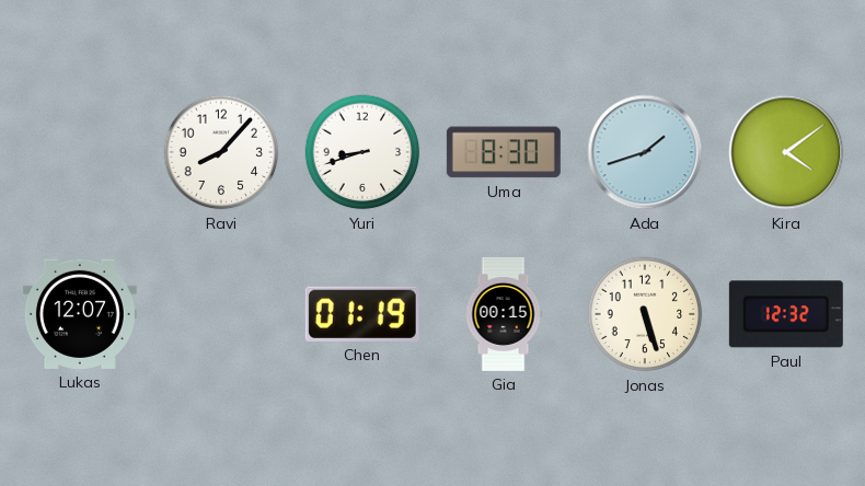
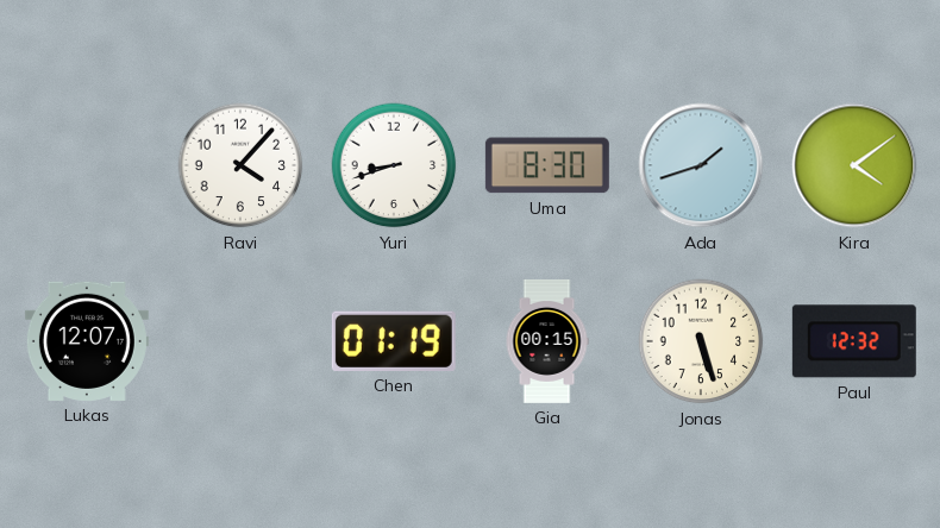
Ravi: 8:07 -> 4:07 (240, 165)
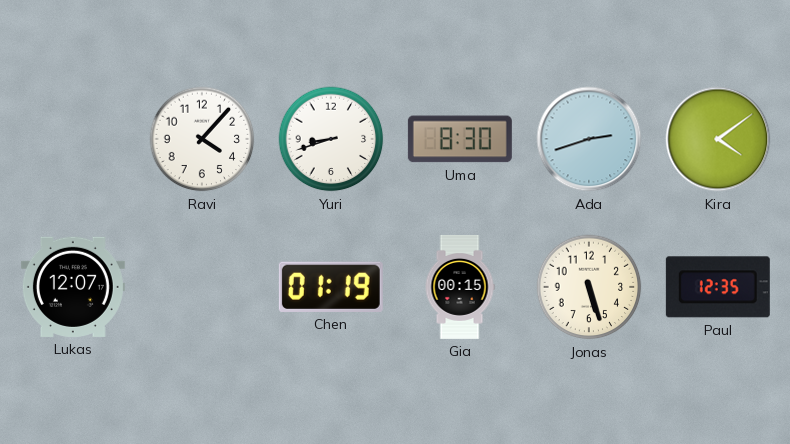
Ada: 1:42 -> 2:42 (589, 139)
Paul: 12:32 -> 12:35 (718, 287)
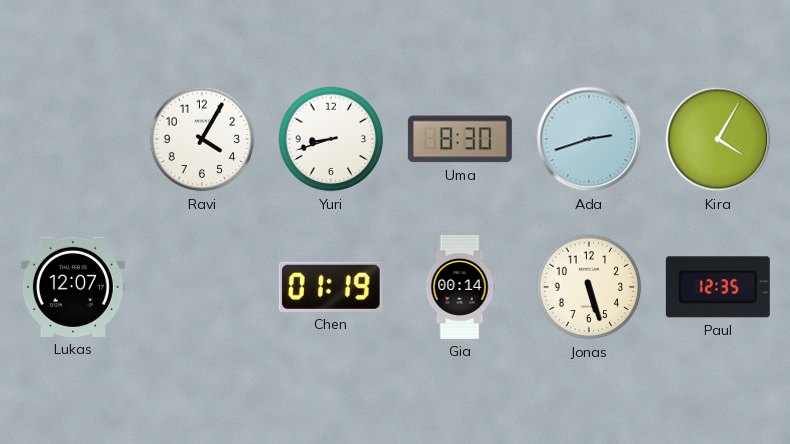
Ravi: 4:07 -> 4:05 (202, 139)
Kira: 4:09 -> 4:05 (718, 139)
Gia: 00:15 -> 00:14 (460, 287)
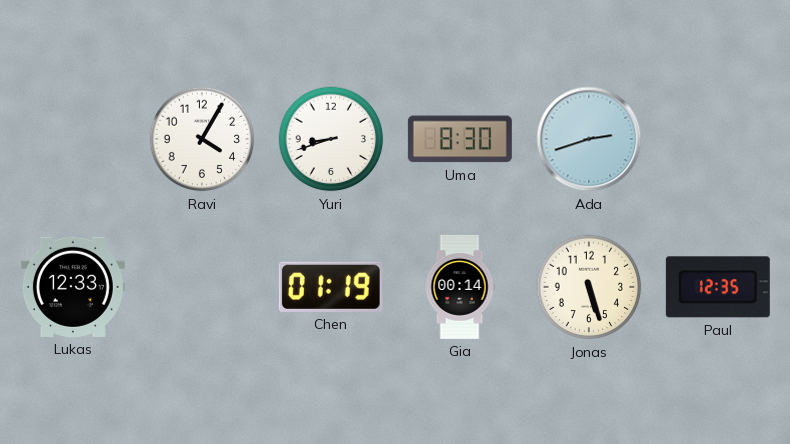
Kira: 4:05 -> none (718, 139)
Lukas: 12:07 -> 12:33 (73, 287)
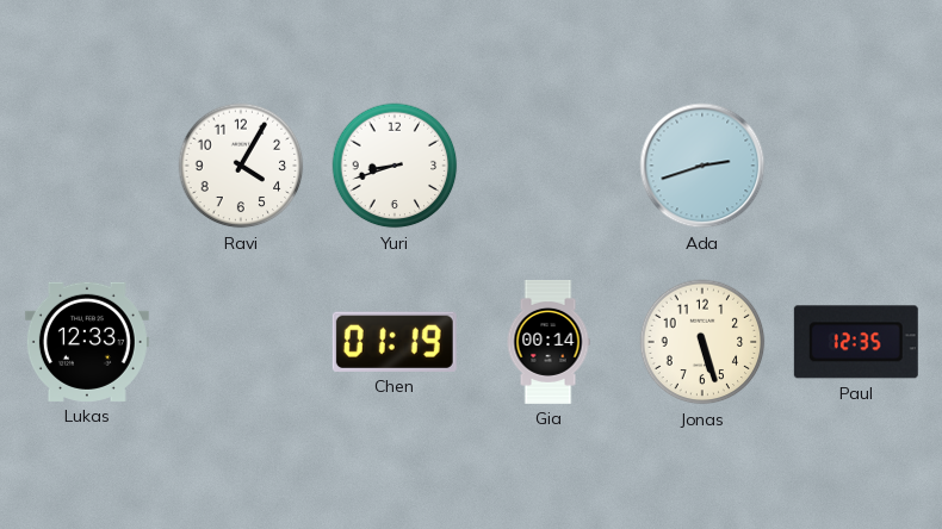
Uma: 8:30 -> none (460, 139)
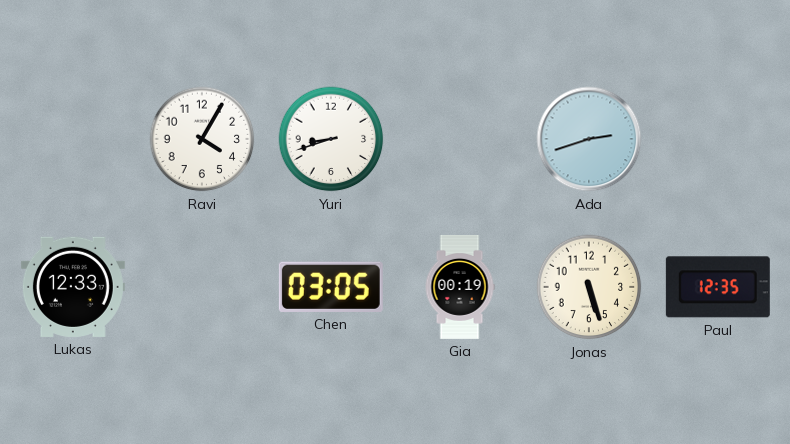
Chen: 01:19 -> 03:05 (331, 287)
Gia: 00:14 -> 00:19 (460, 287)
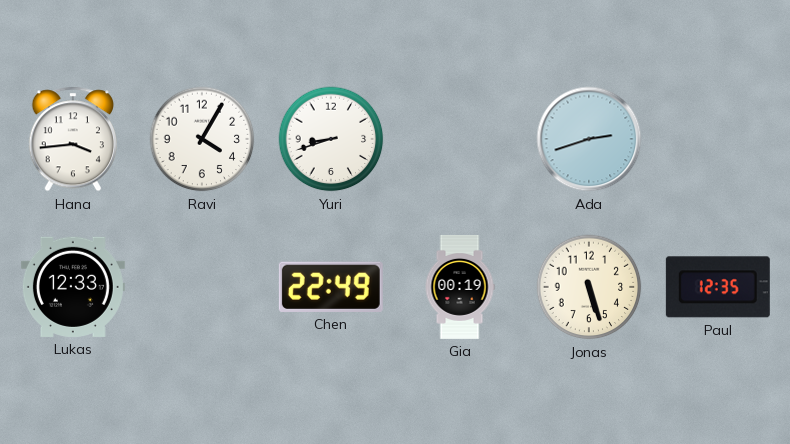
Hana: none -> 3:44 (72, 139)
Chen: 03:05 -> 22:49 (331, 287)
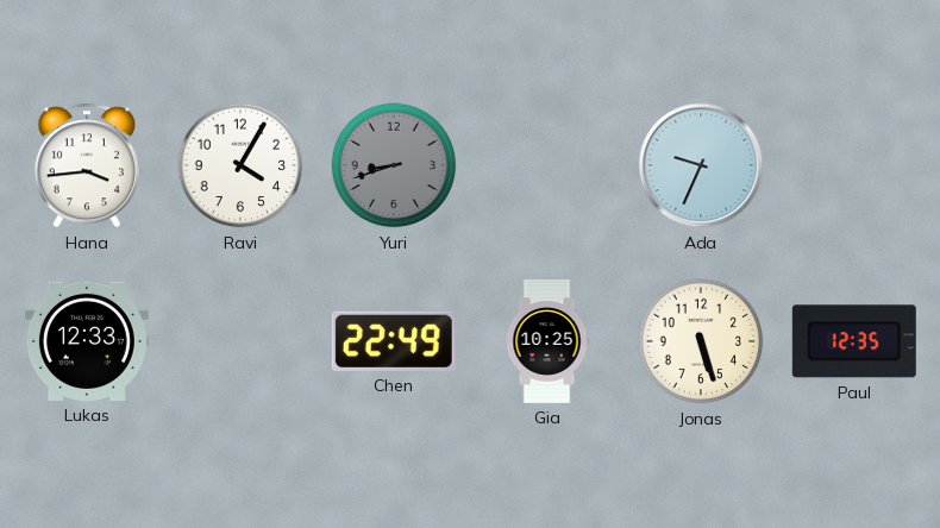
Yuri dial: white -> grey (394, 165)
Ada: 2:42 -> 9:34 (701, 165)
Gia: 00:19 -> 10:25 (547, 341)
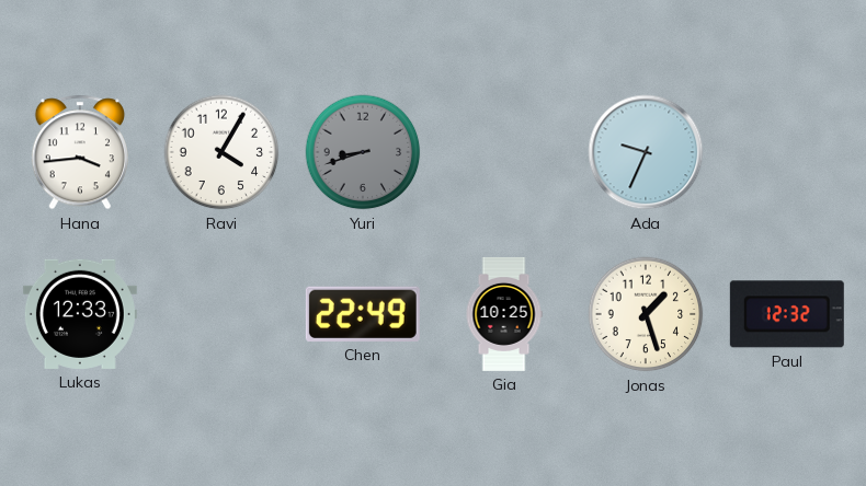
Jonas: 5:27 -> 1:27 (646, 314)
Paul: 12:35 -> 12:32 (787, 314)
